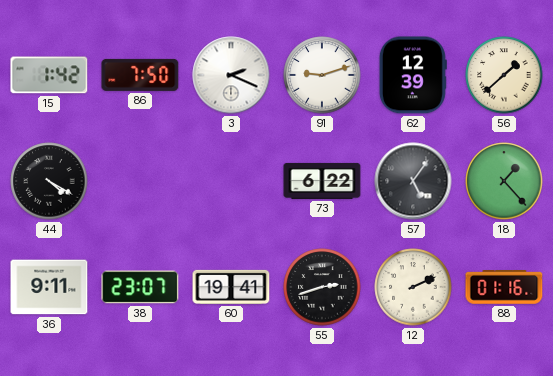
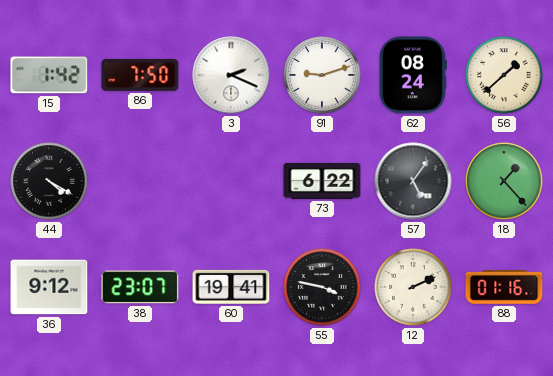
62: 12:39 -> 08:24 (413, 75)
36: 9:11 -> 9:12 (49, 287)
55: 2:42 -> 3:47 (322, 287)
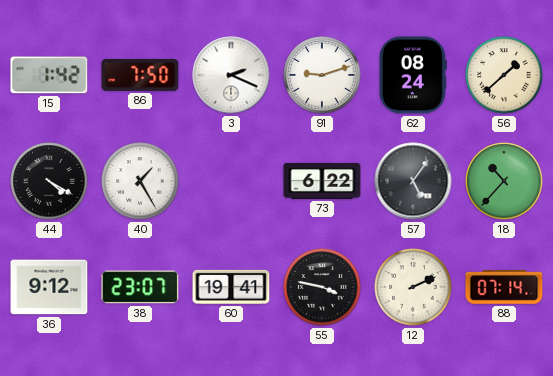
40: none -> 1:25 (140, 181)
18: 1:23 -> 10:37 (504, 181)
88: 01:16 -> 07:14 (504, 287)
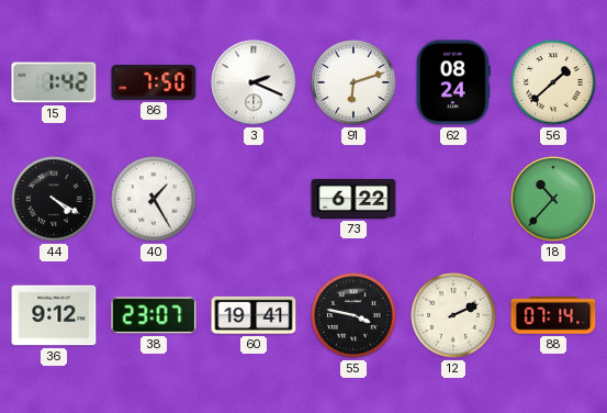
91: 9:12 -> 6:12 (353, 82)
57: 5:06 -> none (413, 181)
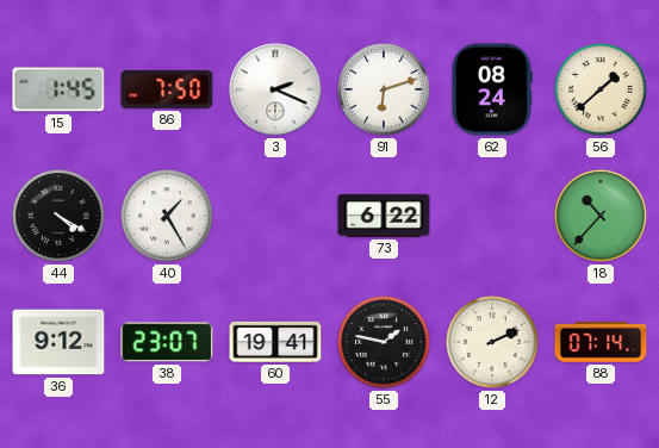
15: 1:42 -> 1:45 (58, 89)
55: 3:47 -> 1:47 (384, 342)
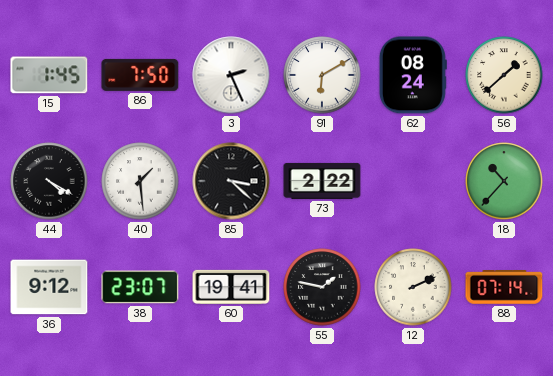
3: 2:19 -> 2:26 (231, 75)
91: 6:12 -> 6:10 (322, 75)
40: 1:25 -> 1:29 (140, 181)
85: none -> 3:22 (231, 181)
73: 6:22 -> 2:22 (322, 181)
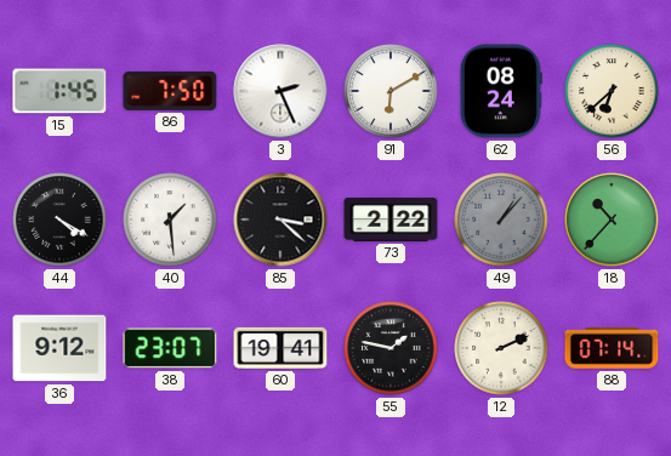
56: 1:38 -> 6:38 (612, 91)
49: none -> 1:07 (501, 220)
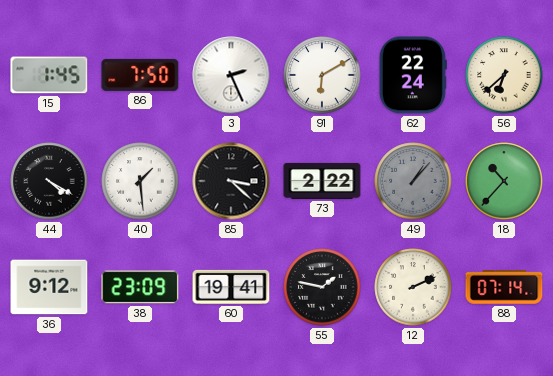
62: 08:24 -> 22:24 (413, 75)
38: 23:07 -> 23:09 (140, 287)
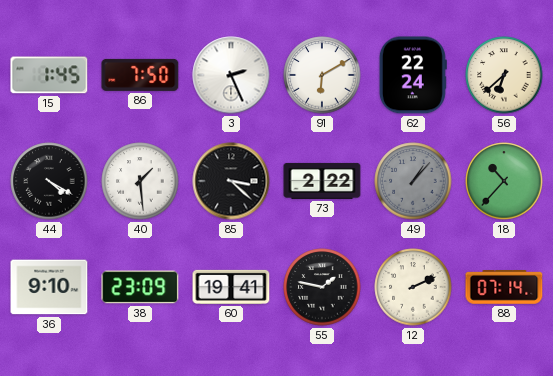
36: 9:12 -> 9:10 (49, 287)
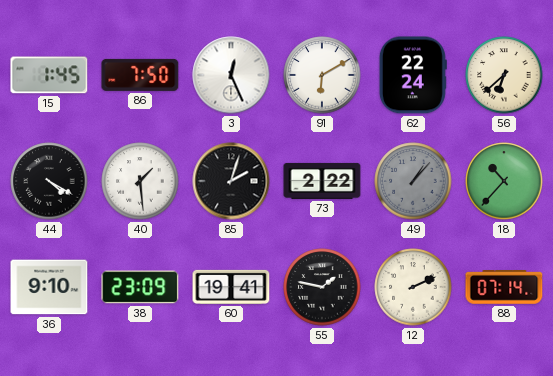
3: 2:26 -> 12:26 (231, 75)
85: 3:22 -> 2:03 (231, 181)
